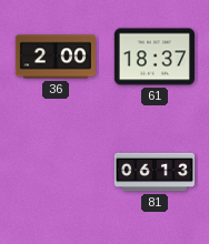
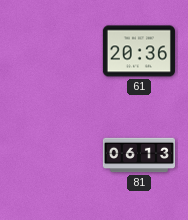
36: 2:00 -> none (56, 57)
61: 18:37 -> 20:36 (139, 51)
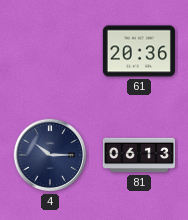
4: none -> 10:15 (50, 155)
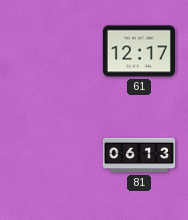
61: 20:36 -> 12:17 (139, 51)
4: 10:15 -> none (50, 155)
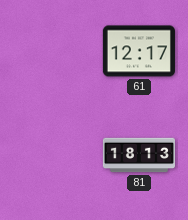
81: 06:13 -> 18:13 (138, 155)
